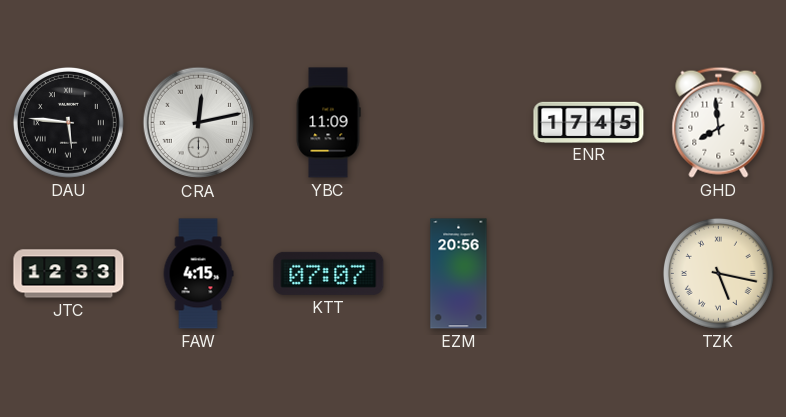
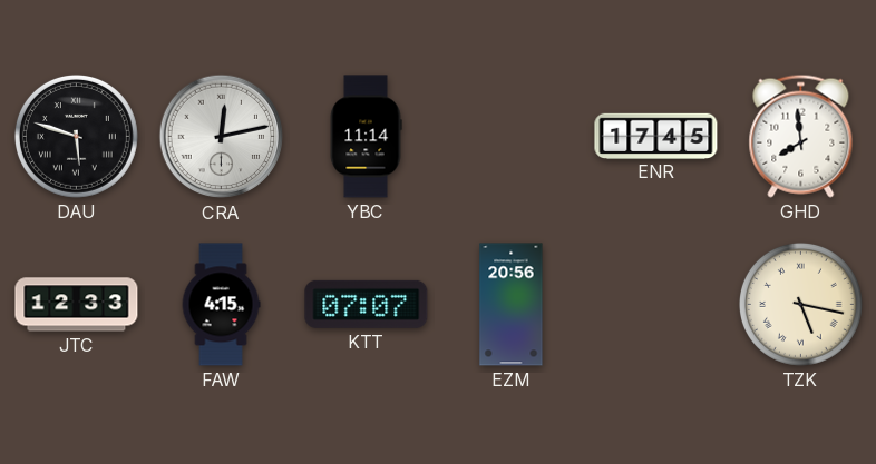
DAU: 5:46 -> 5:48 (76, 136)
YBC: 11:09 -> 11:14 (366, 137)
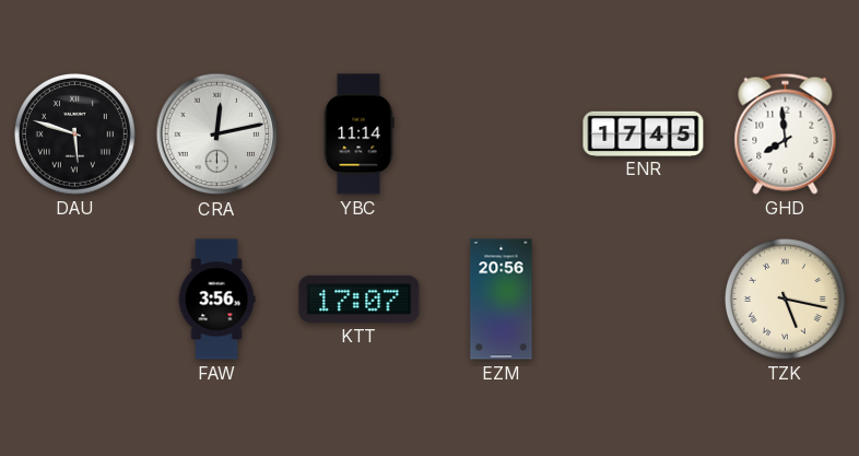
JTC: 12:33 -> none (77, 305)
FAW: 4:15 -> 3:56 (216, 300)
KTT: 07:07 -> 17:07 (360, 299)
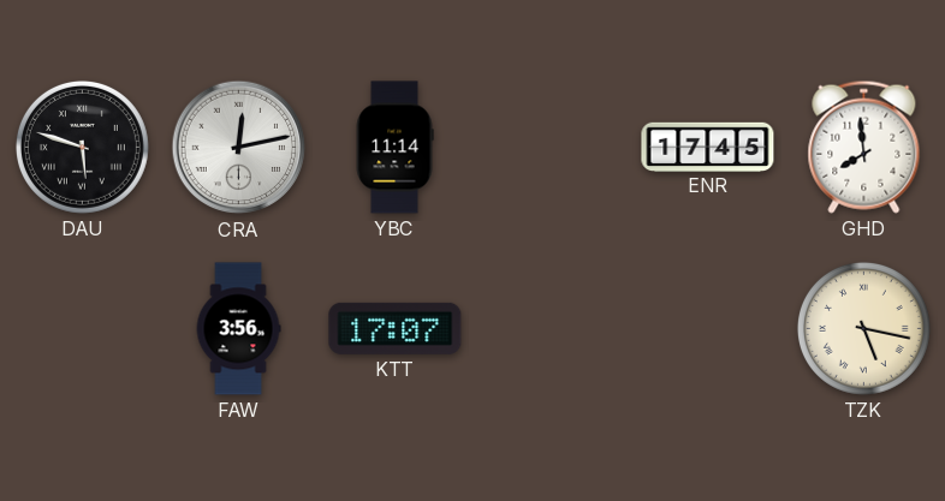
EZM: 20:56 -> none (502, 300)
